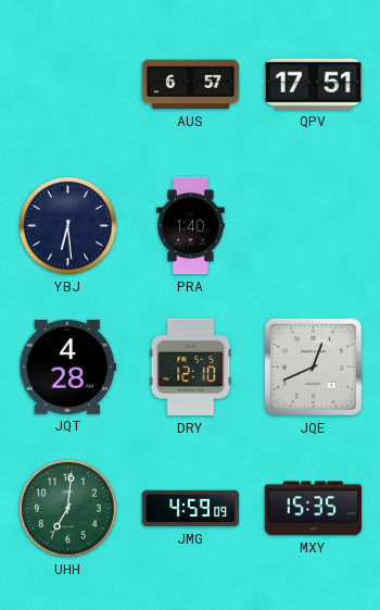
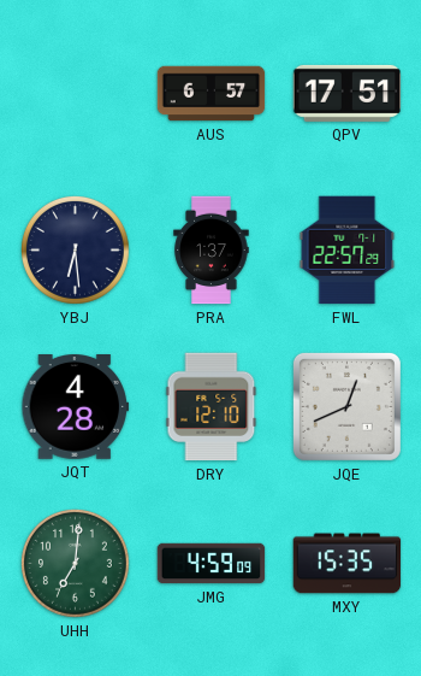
PRA: 1:40 -> 1:37 (212, 251)
FWL: none -> 22:57 (348, 251)
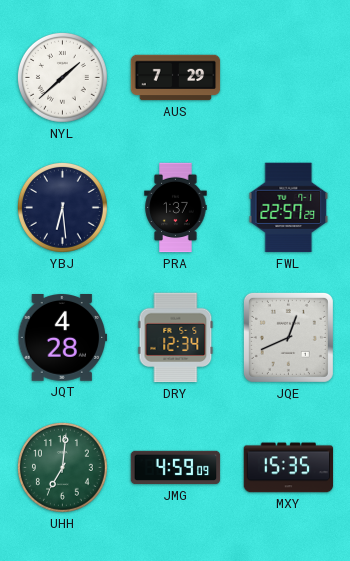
NYL: none -> 1:38 (62, 77)
AUS: 6:57 -> 7:29 (176, 78)
QPV: 17:51 -> none (348, 93)
DRY: 12:10 -> 12:34 (176, 338)
